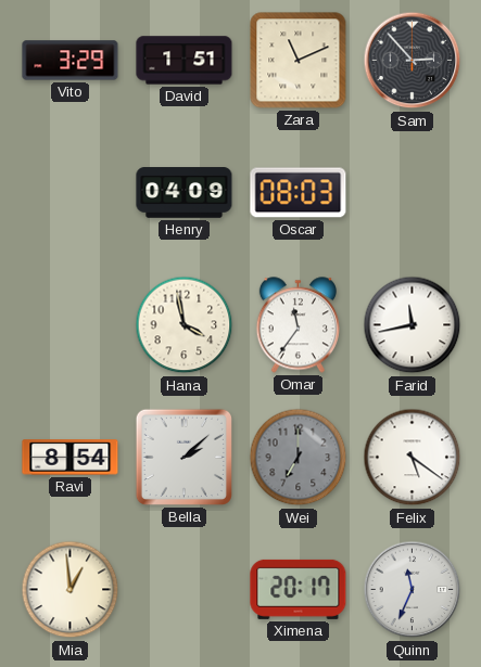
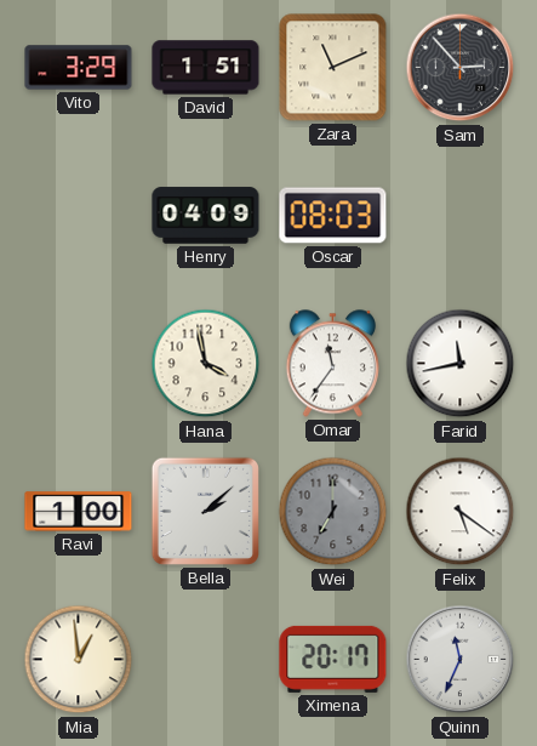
Ravi: 8:54 -> 1:00 (79, 512)
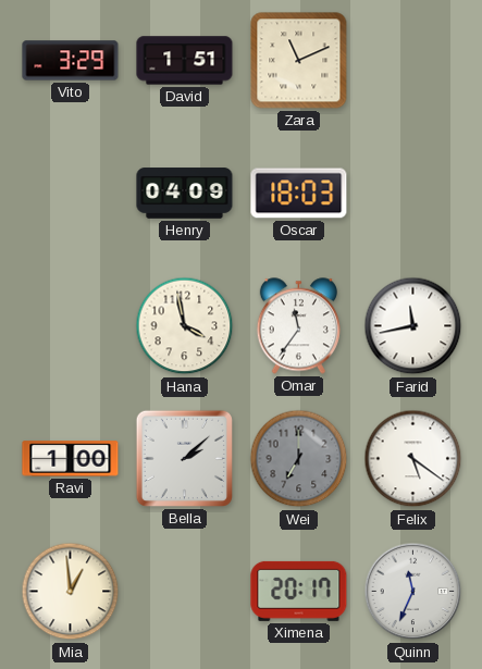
Sam: 2:53 -> none (461, 68)
Oscar: 08:03 -> 18:03 (299, 194)
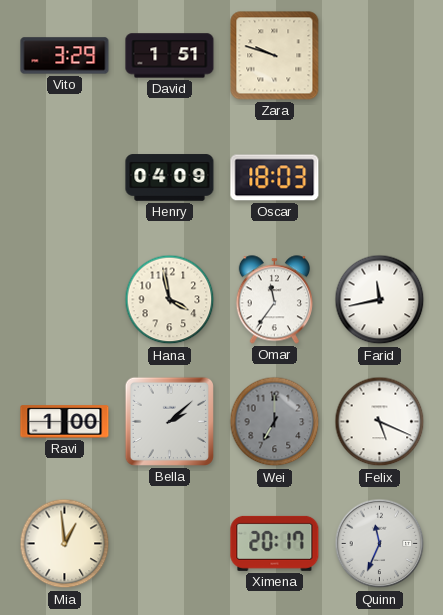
Zara: 11:11 -> 9:48 (275, 56)
Felix: 5:21 -> 5:19 (380, 422)
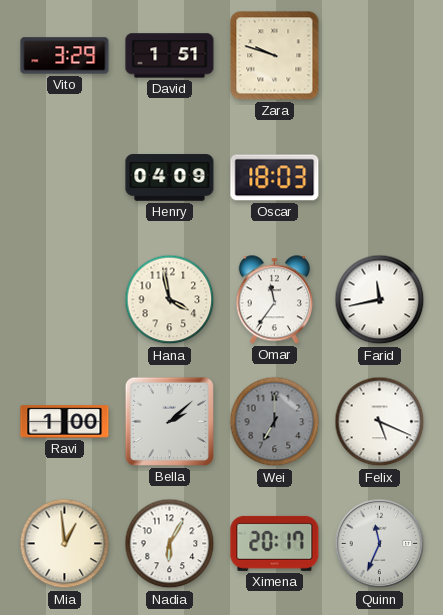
Nadia: none -> 6:05 (170, 544)
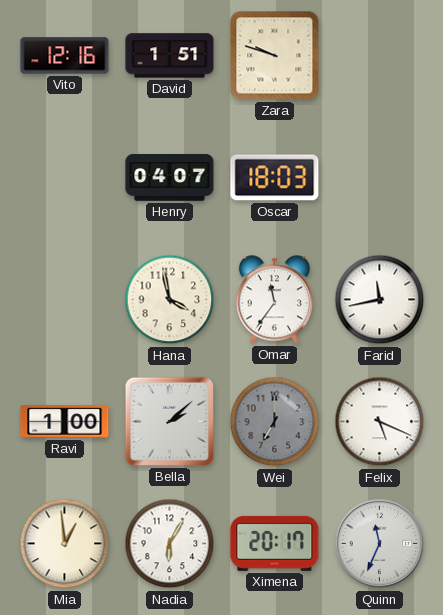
Vito: 3:29 -> 12:16 (65, 56)
Henry: 04:09 -> 04:07 (170, 178)
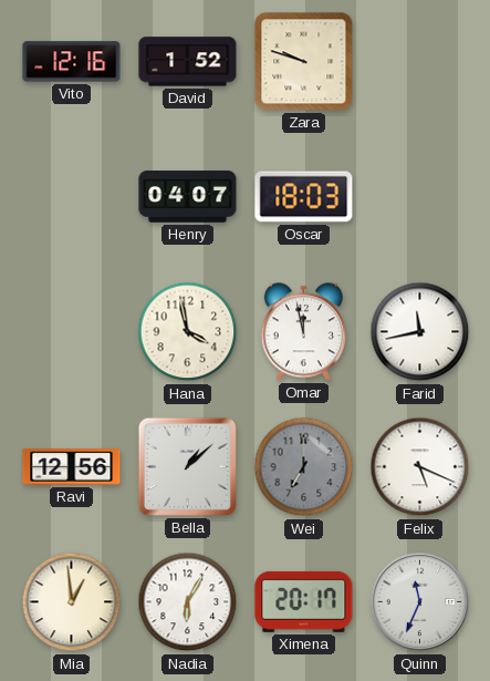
David: 1:51 -> 1:52 (188, 62)
Omar: 11:36 -> 11:58 (303, 332)
Ravi: 1:00 -> 12:56 (72, 467)
Bella: 2:08 -> 1:08 (187, 466)
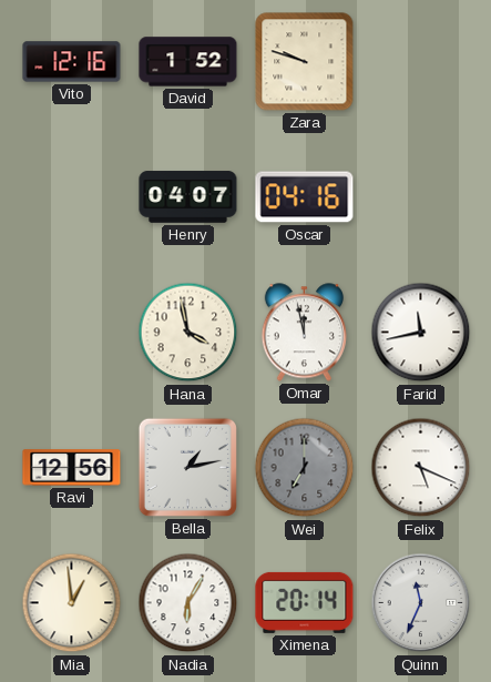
Oscar: 18:03 -> 04:16 (305, 197)
Bella: 1:08 -> 1:13 (187, 467)
Ximena: 20:17 -> 20:14 (305, 602)
